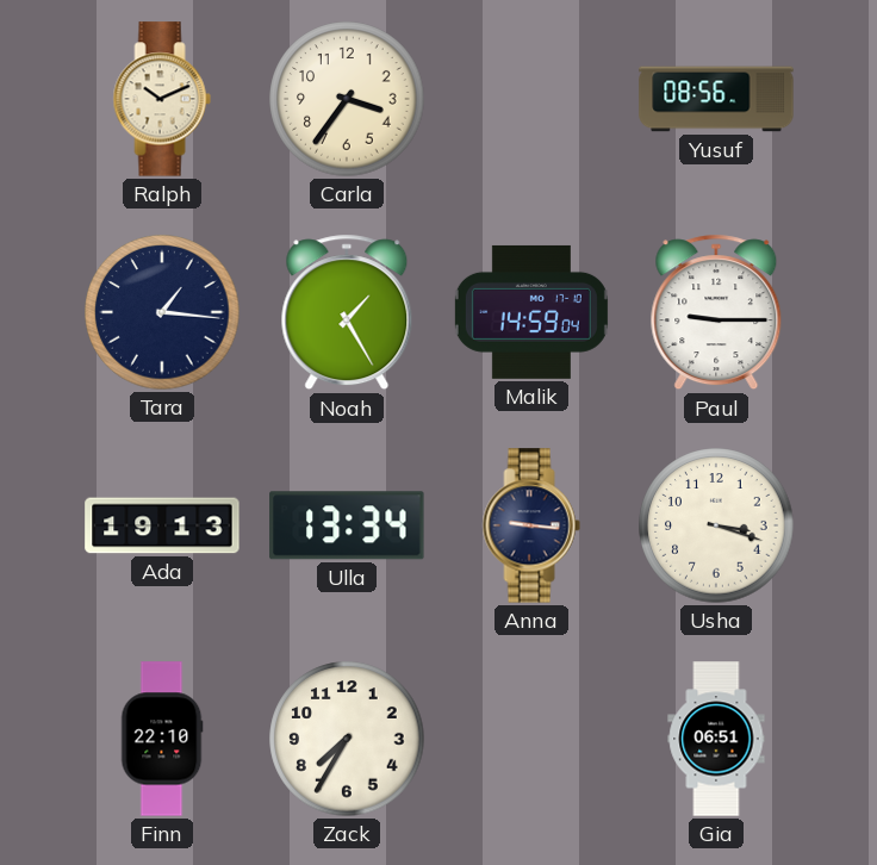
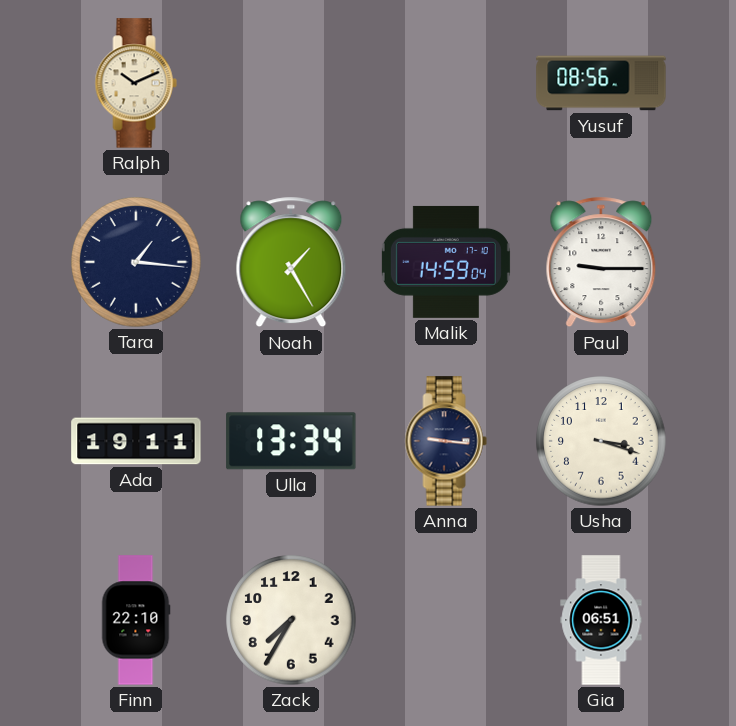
Carla: 3:36 -> none (347, 99)
Ada: 19:13 -> 19:11 (136, 441)
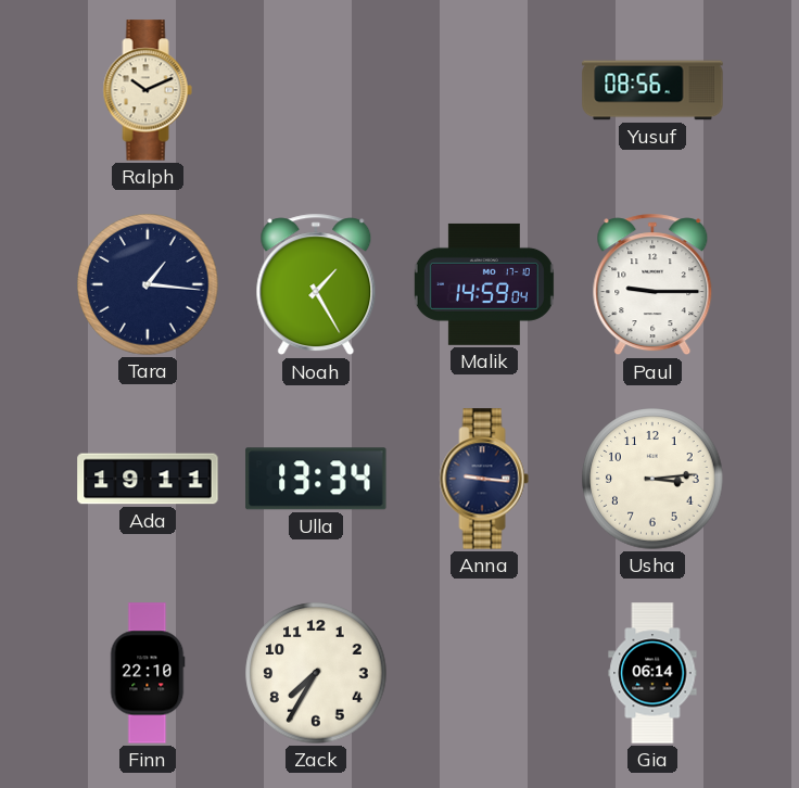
Usha: 3:18 -> 3:14 (652, 479)
Gia: 06:51 -> 06:14 (652, 673)
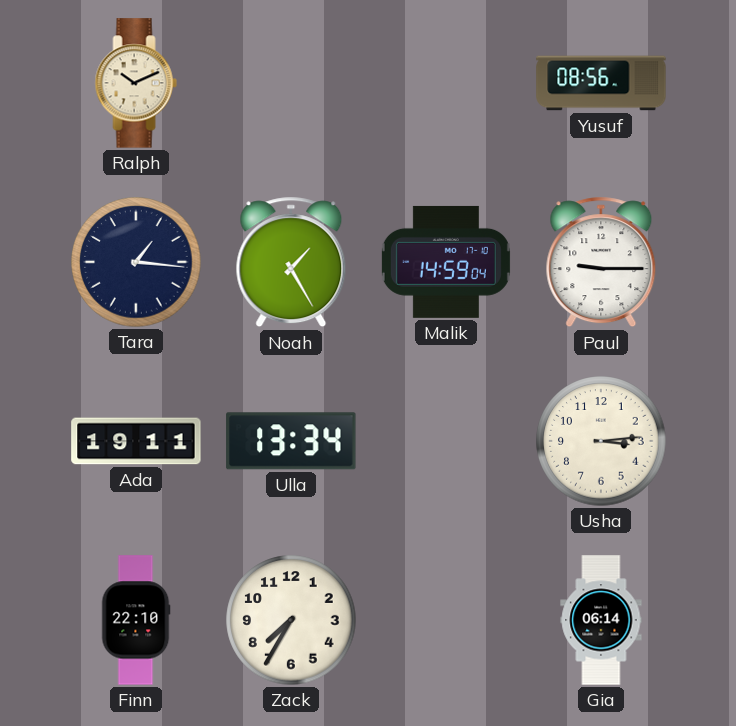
Anna: 9:16 -> none (484, 479)
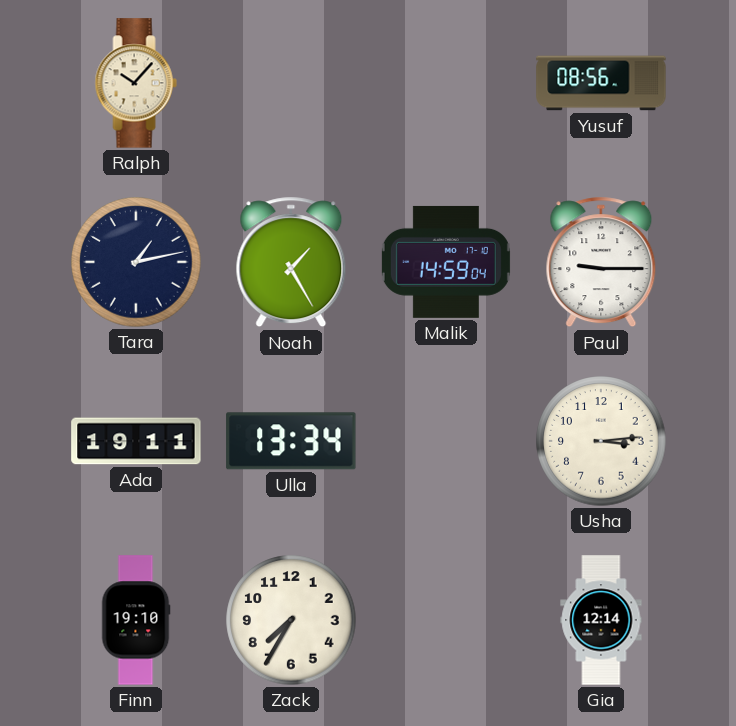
Ralph: 10:11 -> 10:07 (136, 83)
Tara: 1:16 -> 1:13 (136, 262)
Finn: 22:10 -> 19:10 (136, 620)
Gia: 06:14 -> 12:14 (601, 620)
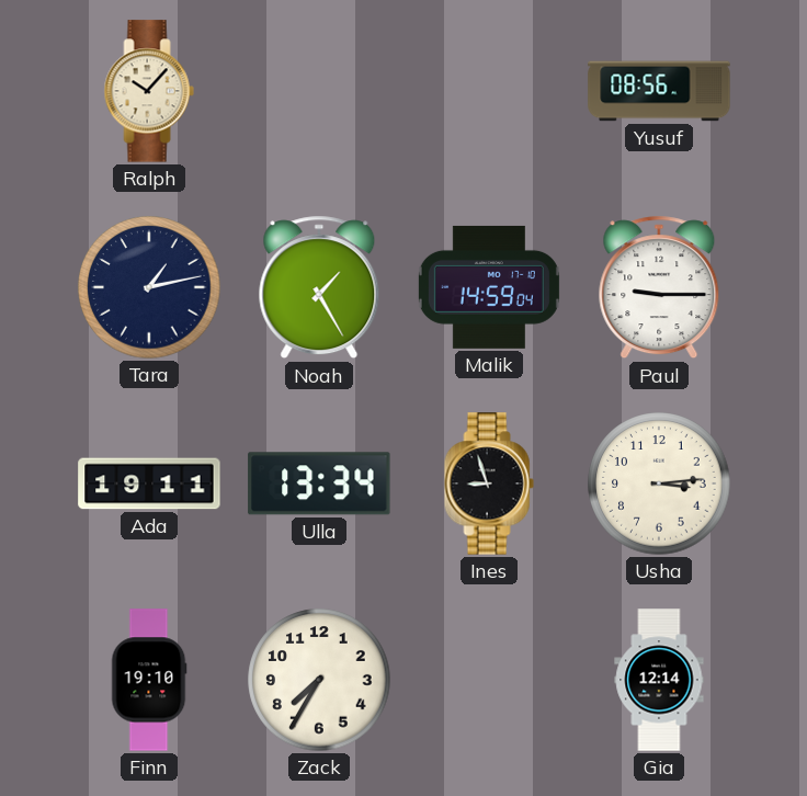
Ines: none -> 8:57 (489, 484)
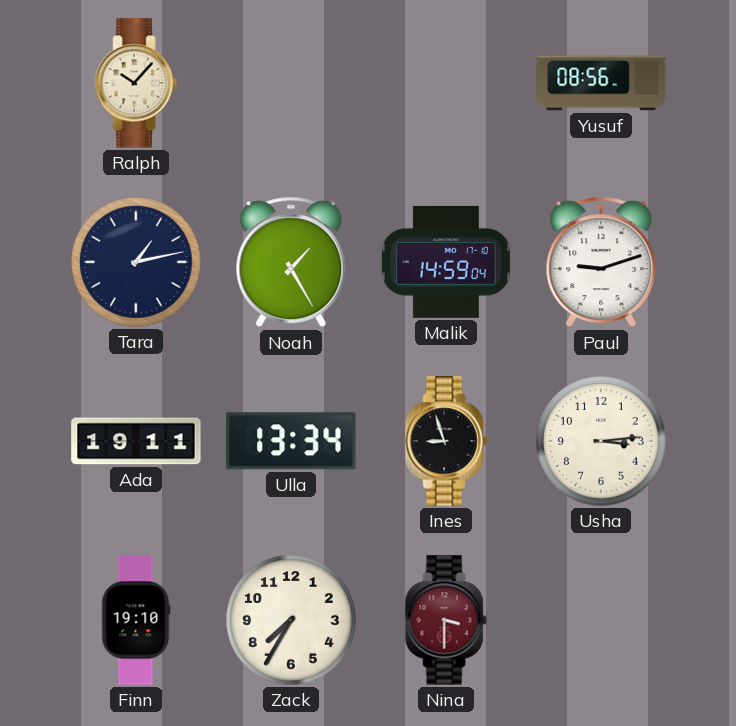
Paul: 9:15 -> 9:12 (601, 262)
Nina: none -> 3:30 (446, 620)
Gia: 12:14 -> none (659, 680)
